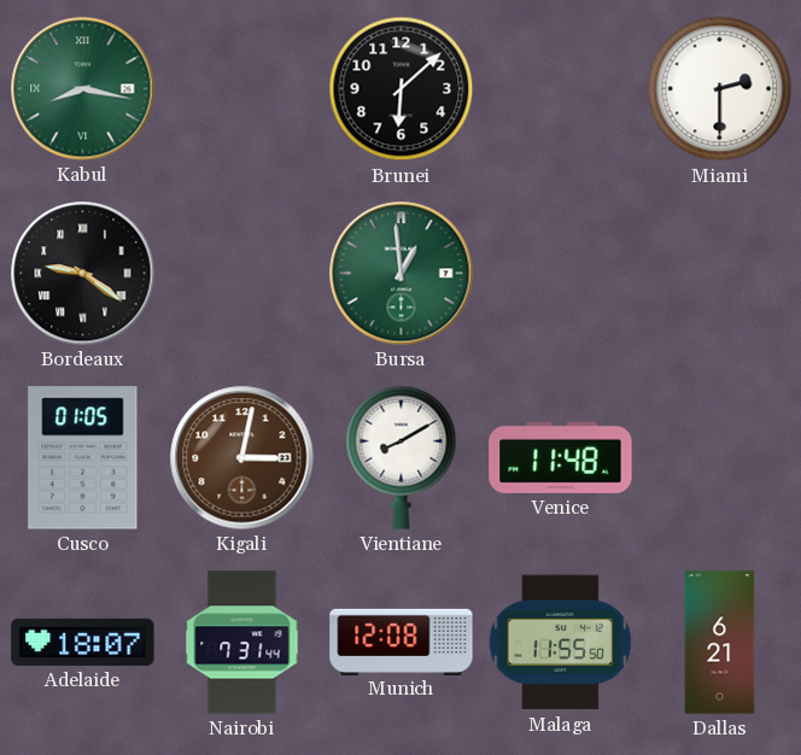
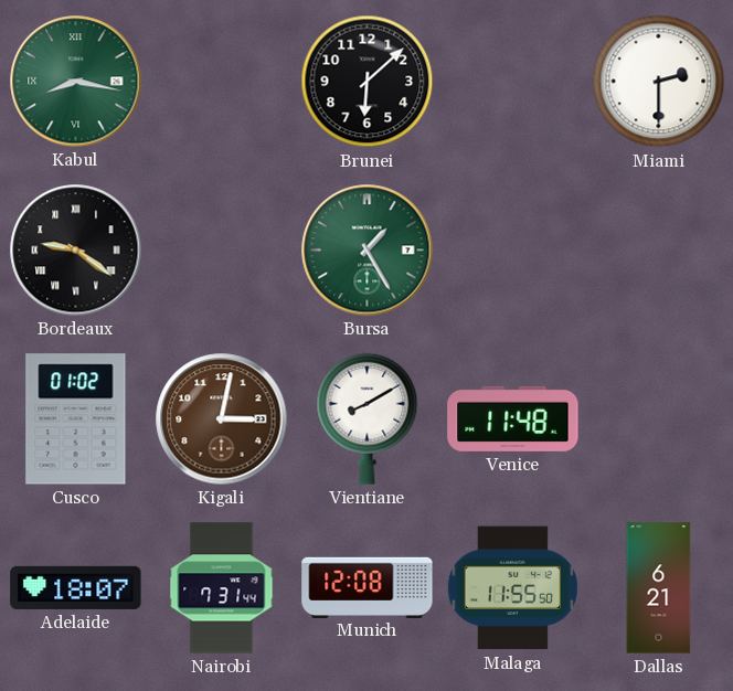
Bursa: 12:59 -> 1:25 (368, 251)
Cusco: 01:05 -> 01:02 (76, 419)
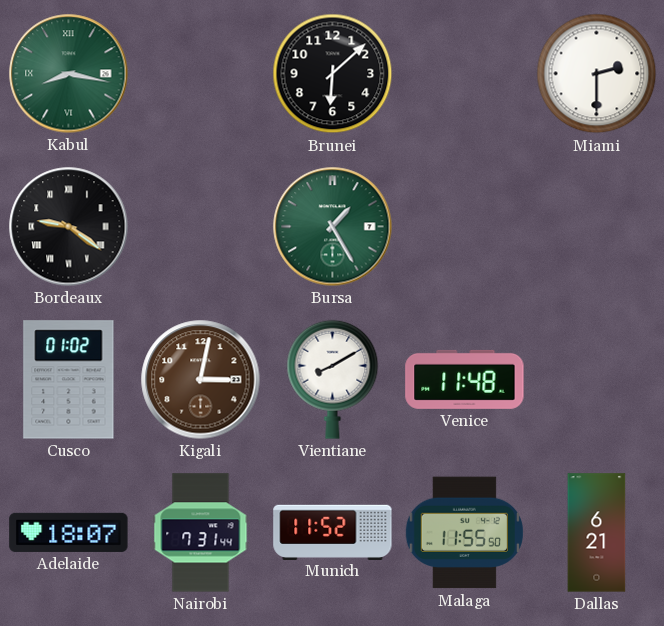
Munich: 12:08 -> 11:52 (333, 532)
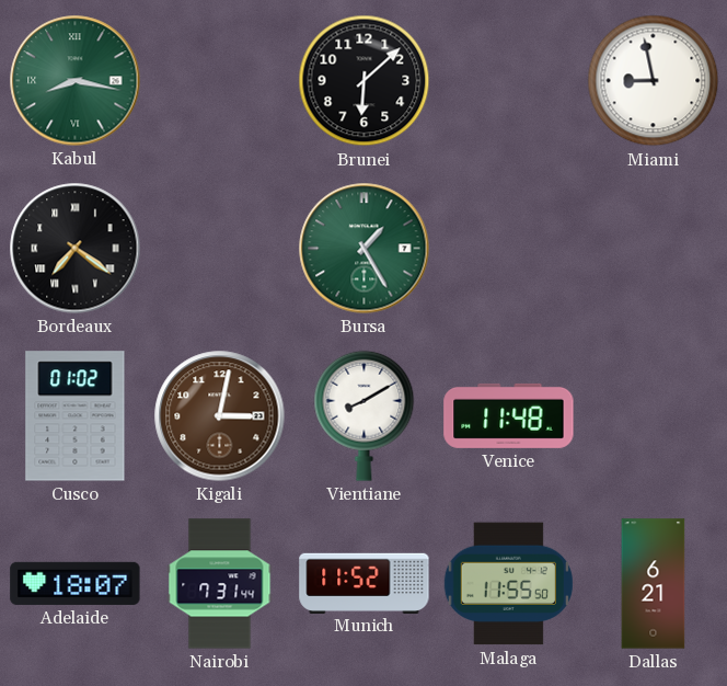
Miami: 2:30 -> 8:58 (654, 81)
Bordeaux: 9:21 -> 7:21 (76, 249)
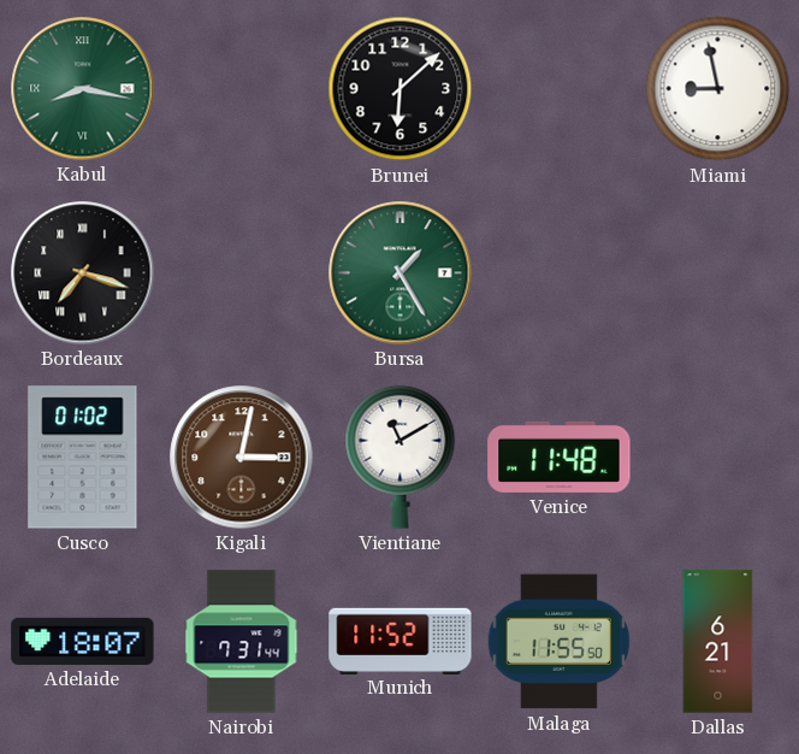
Bordeaux: 7:21 -> 7:18 (83, 273)
Vientiane: 8:10 -> 11:10 (401, 456)
